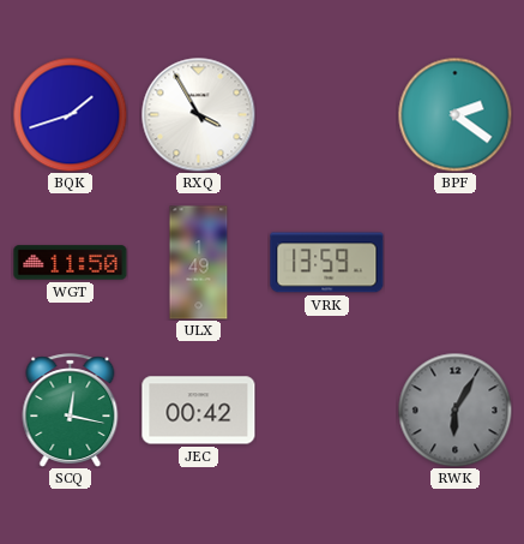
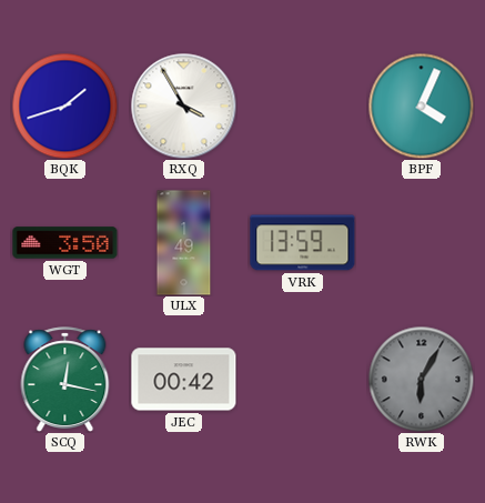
BPF: 2:21 -> 4:04 (421, 105)
WGT: 11:50 -> 3:50 (65, 243)
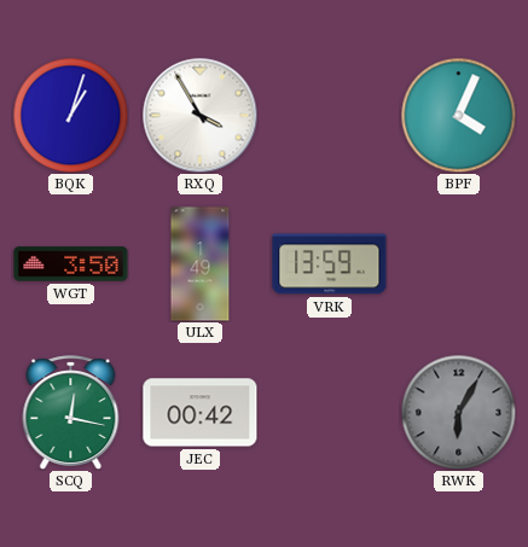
BQK: 1:42 -> 1:03 (70, 115)
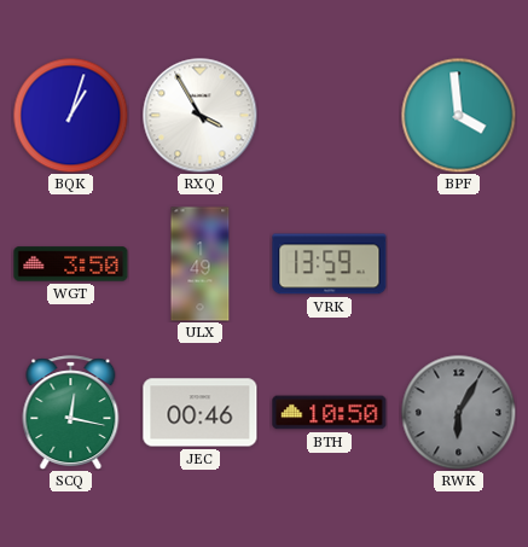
BPF: 4:04 -> 3:59 (458, 115)
JEC: 00:42 -> 00:46 (201, 413)
BTH: none -> 10:50 (330, 413)
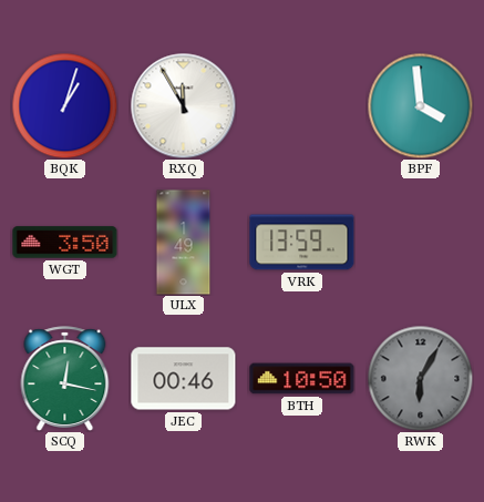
RXQ: 3:55 -> 11:55 (183, 105)
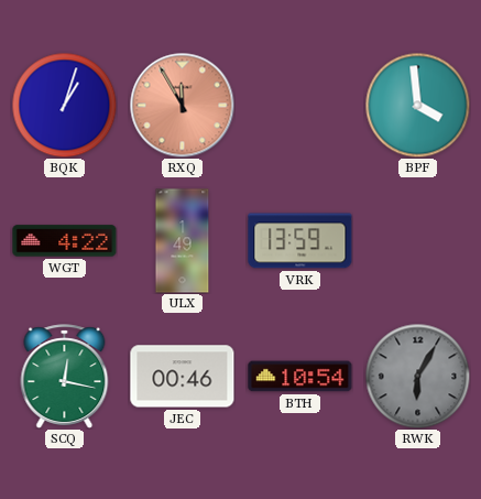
RXQ dial: white -> salmon (182, 105)
WGT: 3:50 -> 4:22 (65, 241)
BTH: 10:50 -> 10:54 (300, 377)
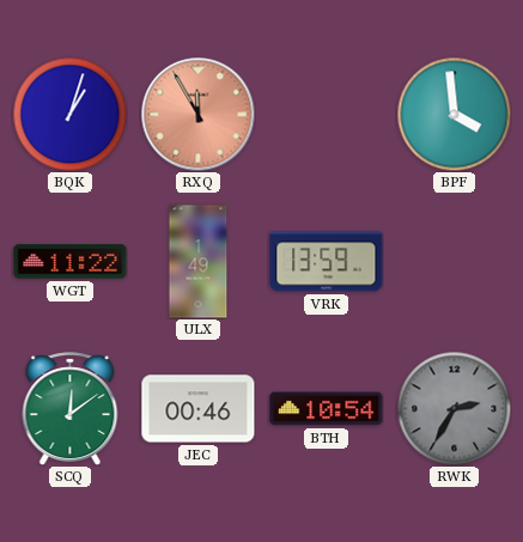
WGT: 4:22 -> 11:22 (71, 262)
SCQ: 12:17 -> 12:09 (71, 409)
RWK: 6:05 -> 2:35 (454, 408)
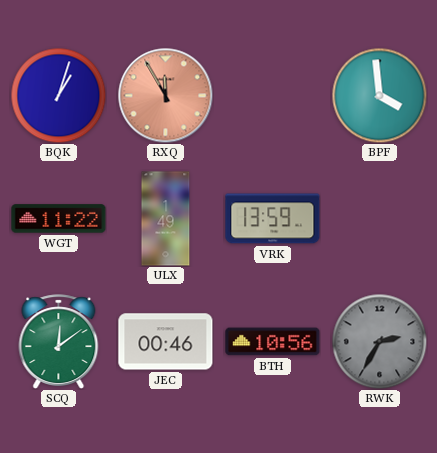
BTH: 10:54 -> 10:56 (273, 342)
